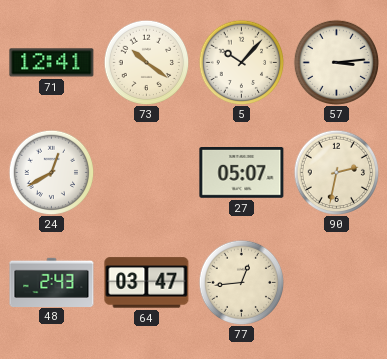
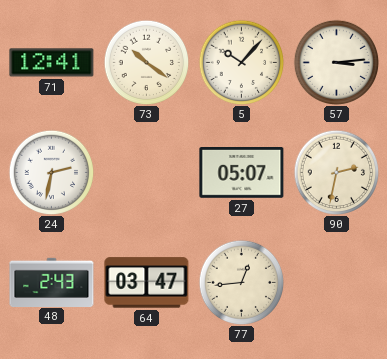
24: 12:40 -> 2:32 (51, 172)
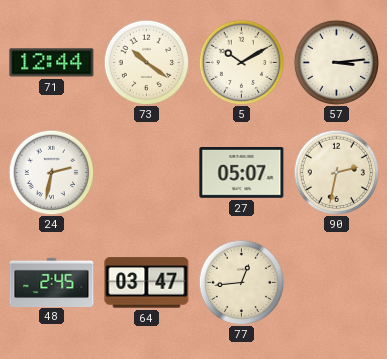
71: 12:41 -> 12:44 (52, 63)
5: 10:07 -> 10:10 (241, 62)
48: 2:43 -> 2:45 (52, 282)
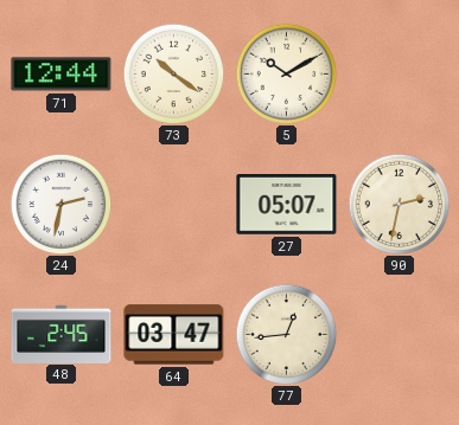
57: 3:14 -> none (336, 62)
